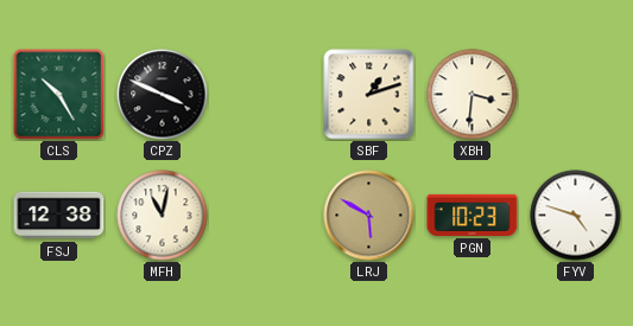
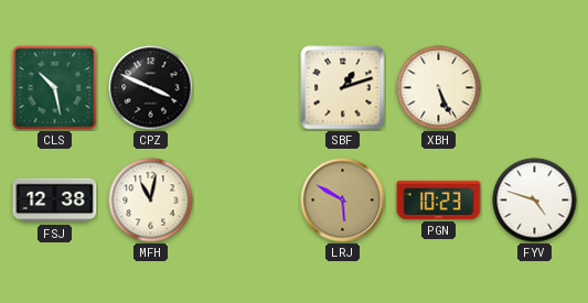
CLS: 10:25 -> 10:28 (54, 87)
XBH: 3:31 -> 5:26 (439, 88)
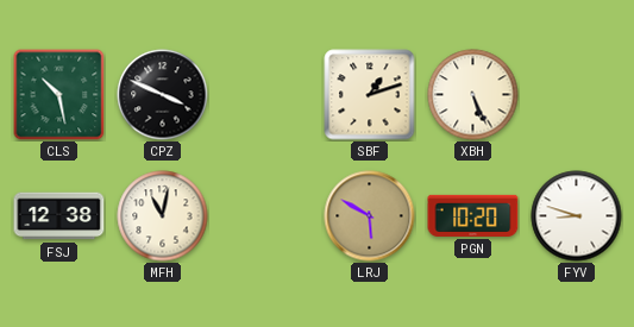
PGN: 10:23 -> 10:20 (473, 215)
FYV: 4:48 -> 8:48 (577, 216)
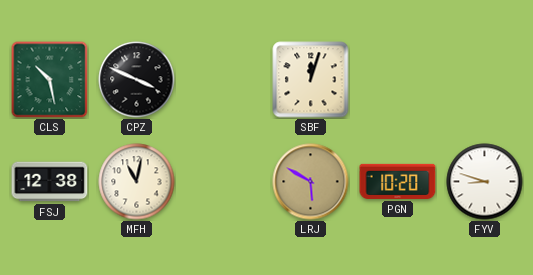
SBF: 1:12 -> 12:03 (311, 80)
XBH: 5:26 -> none (473, 95)
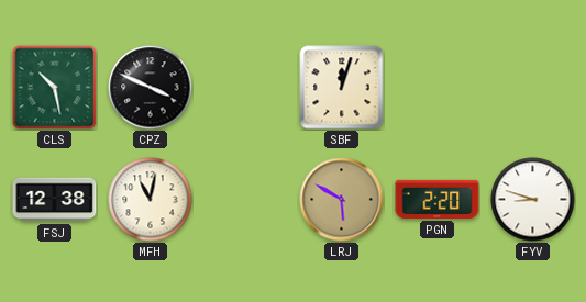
PGN: 10:20 -> 2:20 (438, 199)
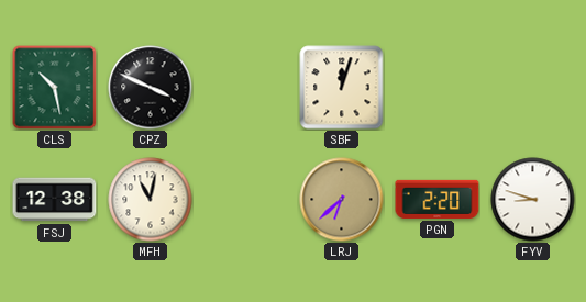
LRJ: 5:50 -> 6:38 (342, 200)
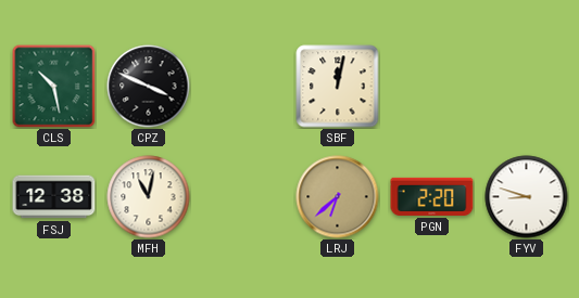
SBF: 12:03 -> 12:02 (338, 87)
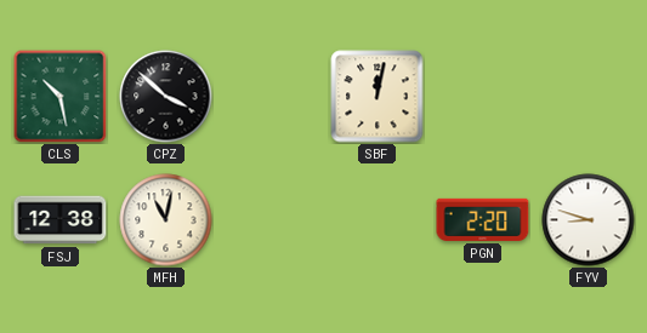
CPZ: 3:49 -> 3:52 (166, 97)
LRJ: 6:38 -> none (338, 197)
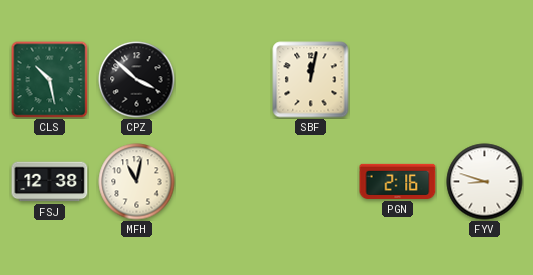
PGN: 2:20 -> 2:16 (398, 181)
